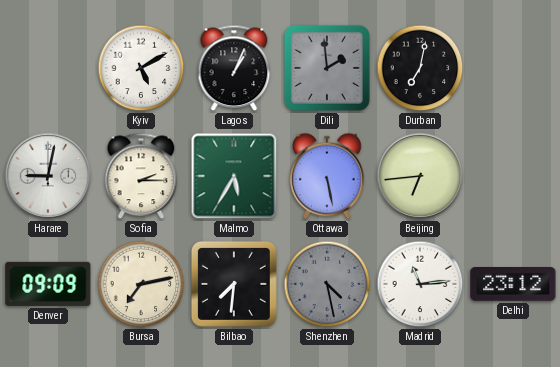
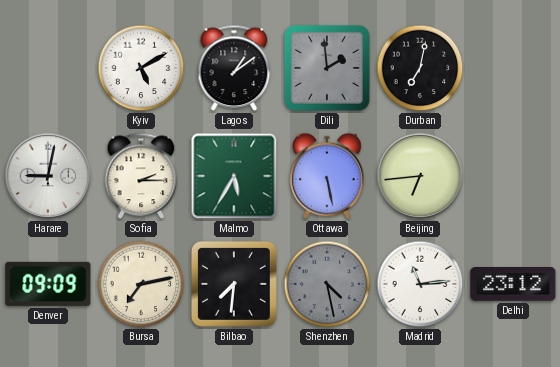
Lagos: 1:04 -> 1:09 (234, 68)
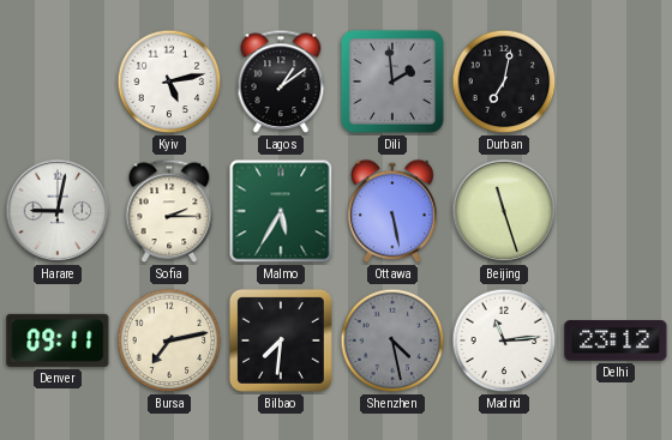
Kyiv: 5:10 -> 5:13 (169, 82)
Beijing: 6:44 -> 11:27 (504, 211)
Denver: 09:09 -> 09:11 (58, 340)
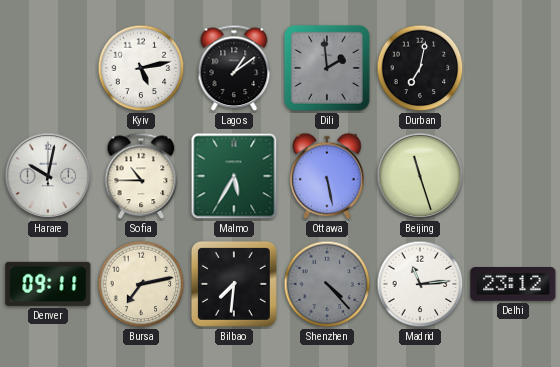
Harare: 9:02 -> 10:02 (48, 176)
Sofia: 2:15 -> 10:45 (141, 176)
Shenzhen: 4:28 -> 4:23 (327, 284)
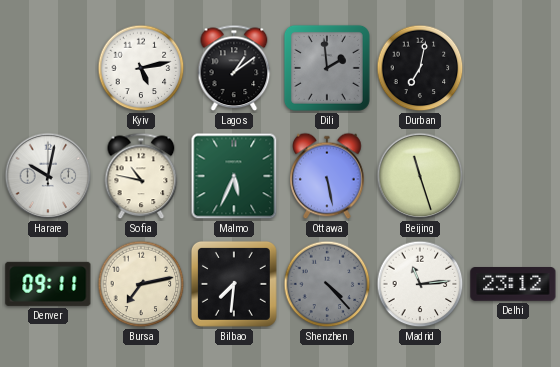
Sofia: 10:45 -> 10:47 (141, 176)
Malmo: 5:35 -> 5:34 (234, 176)
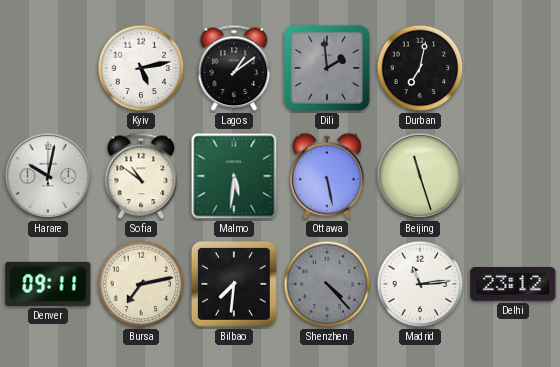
Sofia: 10:47 -> 10:51 (141, 176)
Malmo: 5:34 -> 5:31 (234, 176)
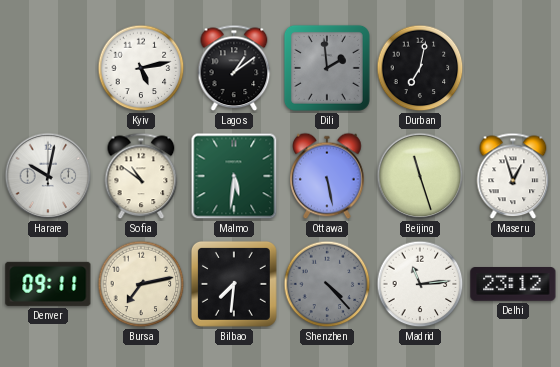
Maseru: none -> 12:57 (513, 176)
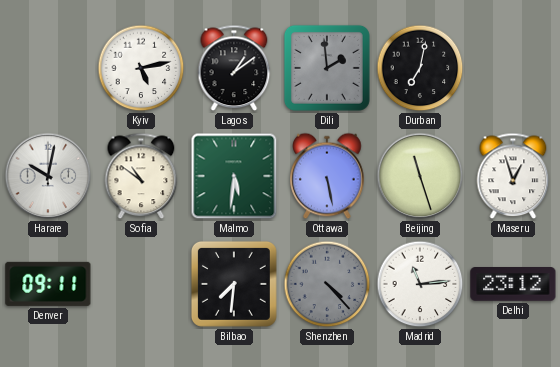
Bursa: 7:13 -> none (141, 284)
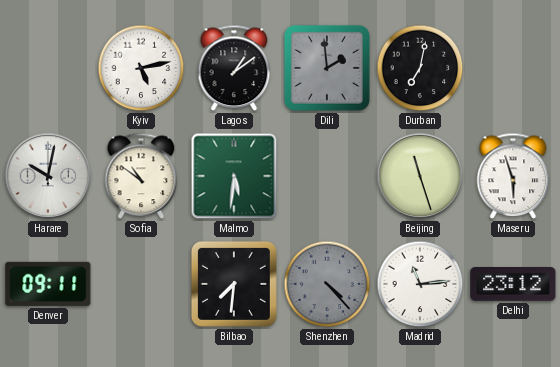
Ottawa: 5:28 -> none (327, 176)
Maseru: 12:57 -> 5:57 (513, 176)
